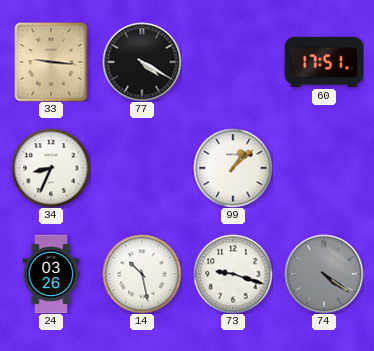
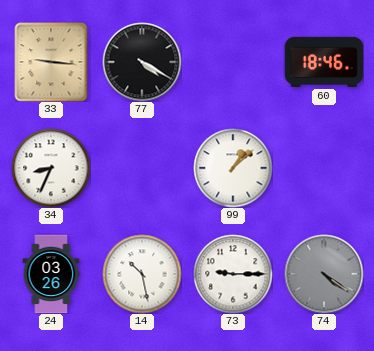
60: 17:51 -> 18:46 (324, 62)
73: 9:18 -> 9:15 (233, 274)
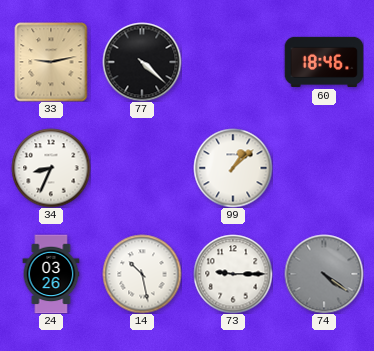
33: 9:16 -> 9:13 (51, 62)
77: 4:20 -> 4:22 (142, 62)
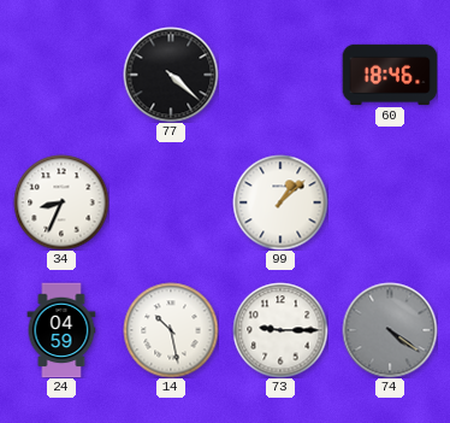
33: 9:13 -> none (51, 62)
24: 03:26 -> 04:59 (61, 330)
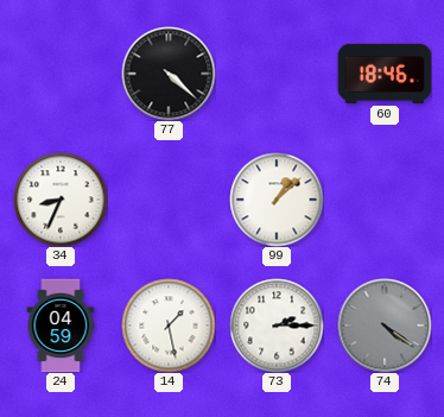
14: 10:28 -> 1:28 (169, 326)
73: 9:15 -> 2:15 (277, 326)
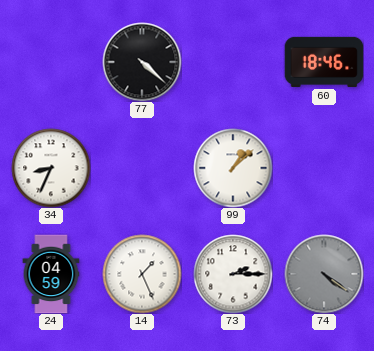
14: 1:28 -> 1:26 (142, 274)
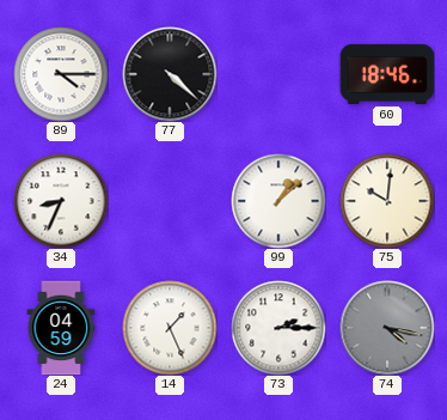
89: none -> 4:15 (61, 74)
75: none -> 10:01 (387, 201)
74: 4:21 -> 4:17 (387, 328)
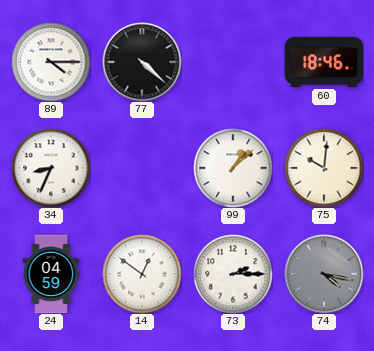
14: 1:26 -> 12:51 (142, 274)
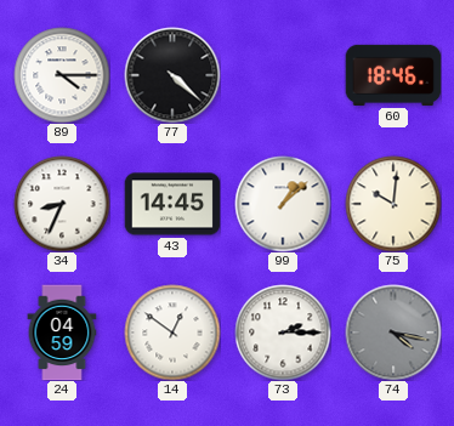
43: none -> 14:45 (172, 204)
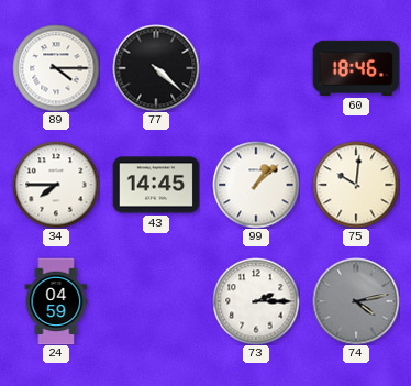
34: 8:34 -> 7:45 (56, 185)
14: 12:51 -> none (172, 333)
74: 4:17 -> 4:13 (356, 301)
